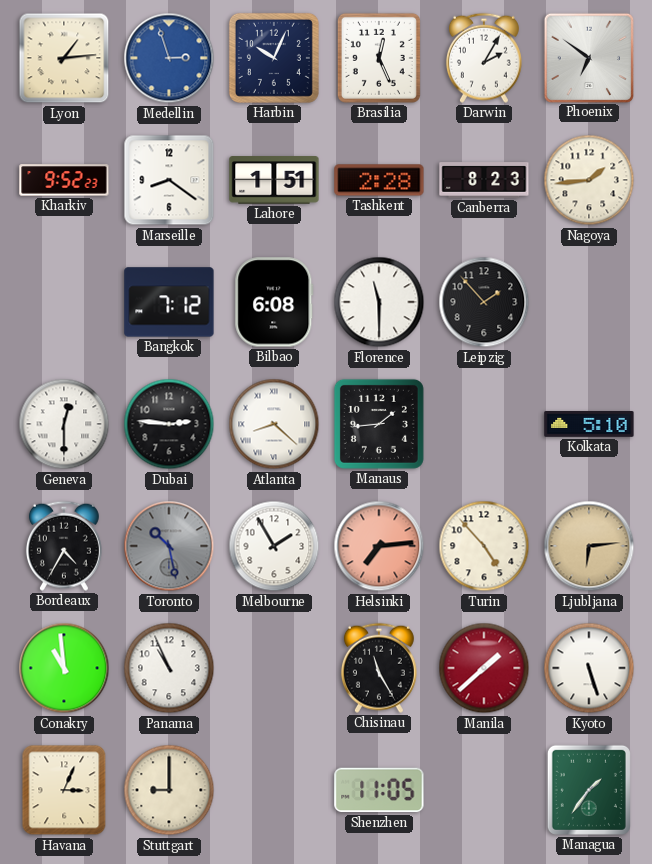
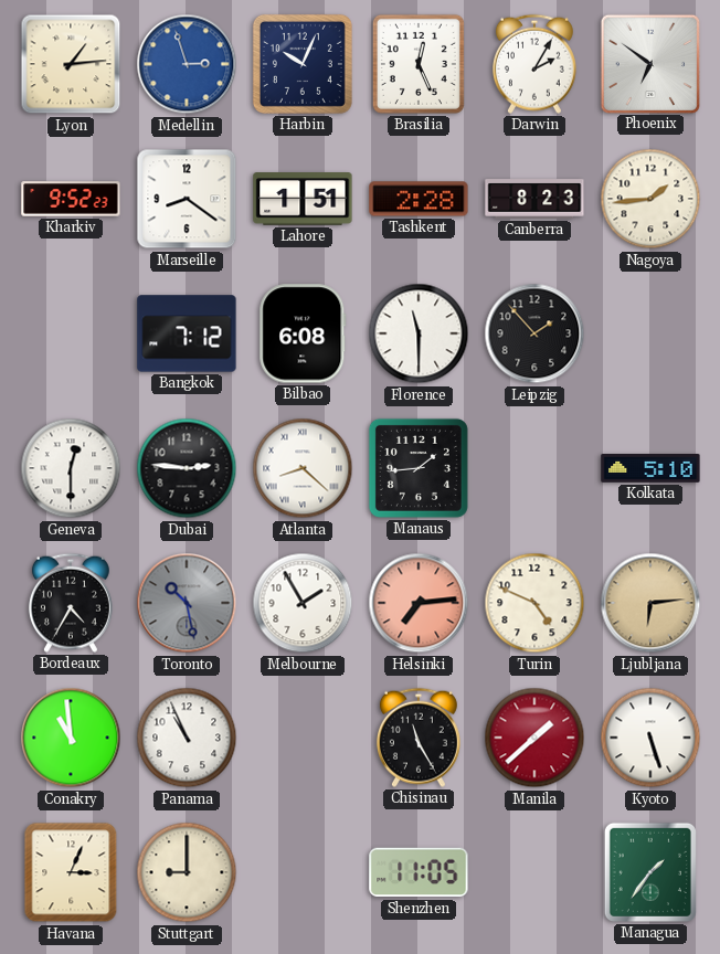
Turin: 4:53 -> 4:49 (534, 603)
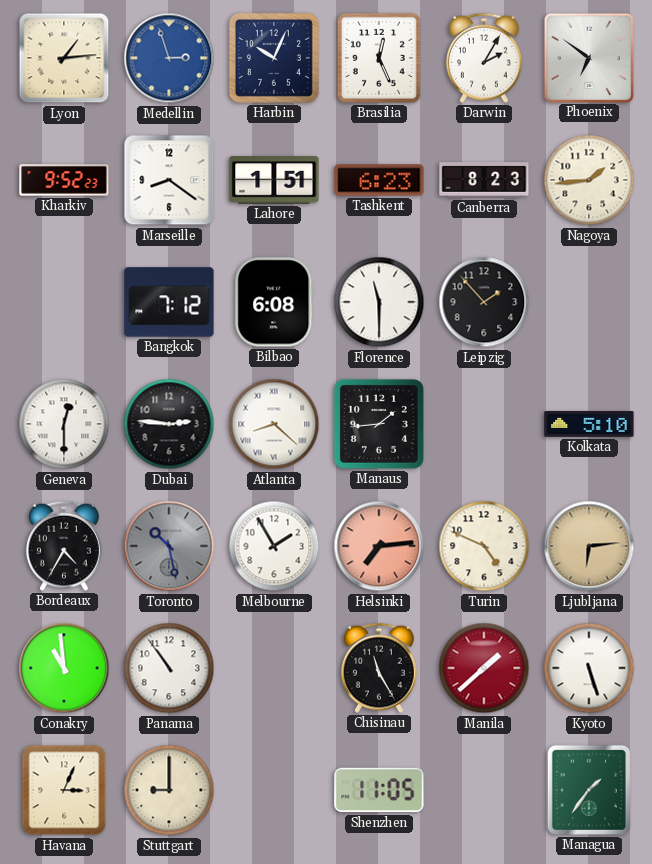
Tashkent: 2:28 -> 6:23 (379, 180)
Panama: 10:56 -> 10:54 (169, 668)
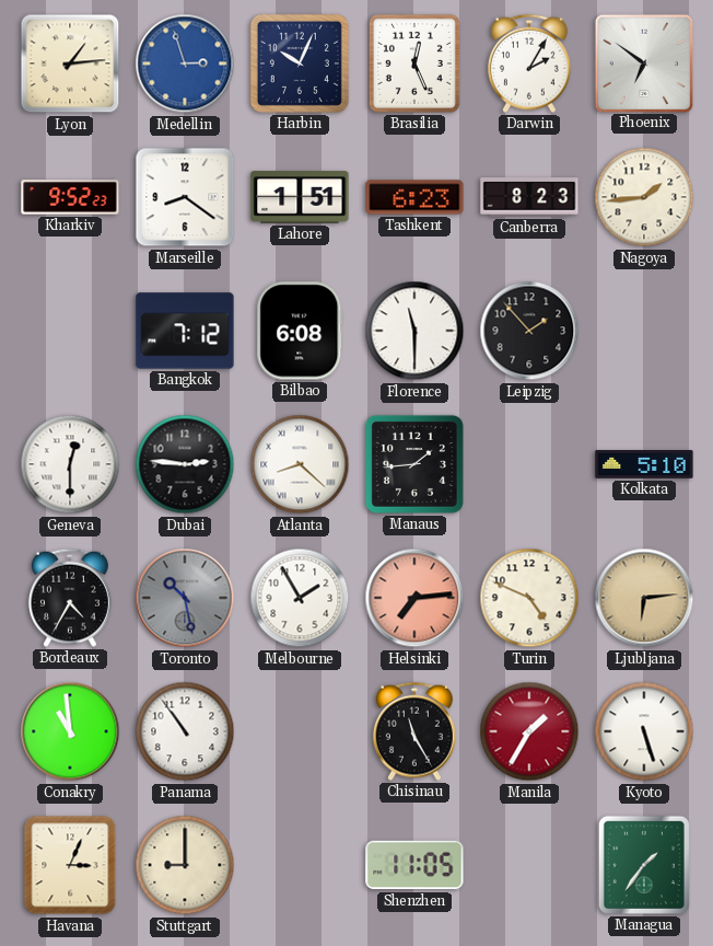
Manila: 1:38 -> 1:35 (529, 731)
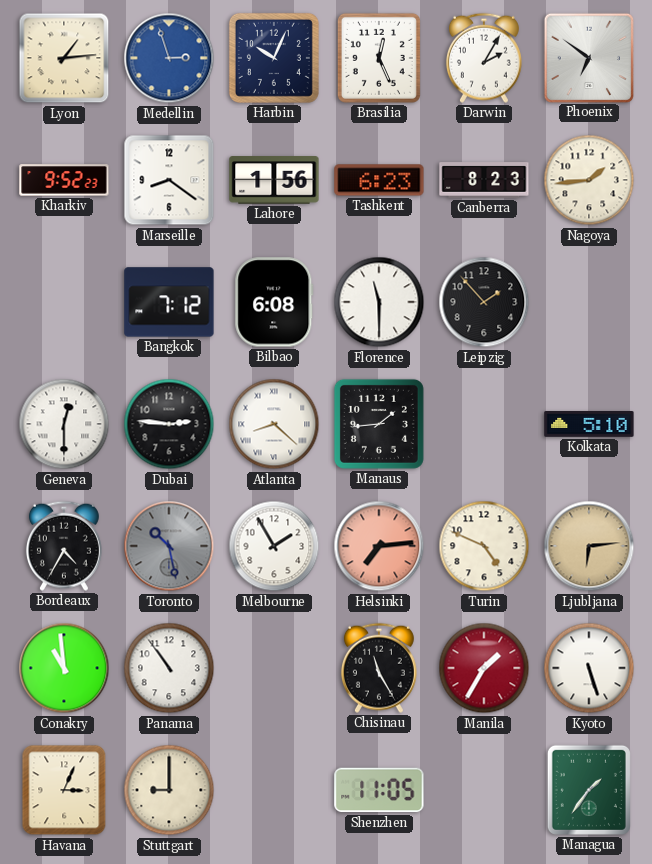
Lahore: 1:51 -> 1:56 (274, 180)
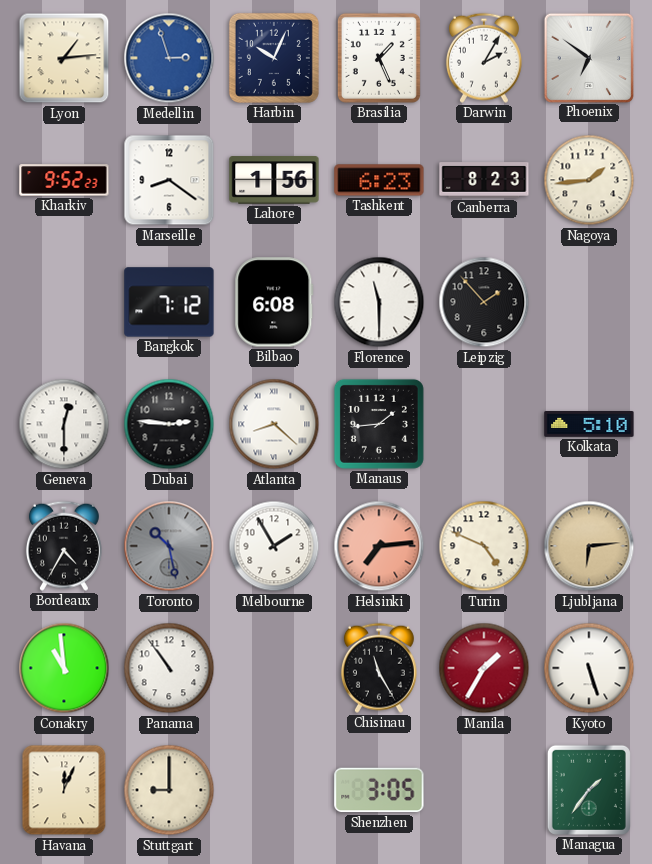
Brasilia: 12:26 -> 1:26 (379, 58)
Havana: 3:04 -> 12:04 (64, 790)
Shenzhen: 11:05 -> 3:05 (379, 790)
